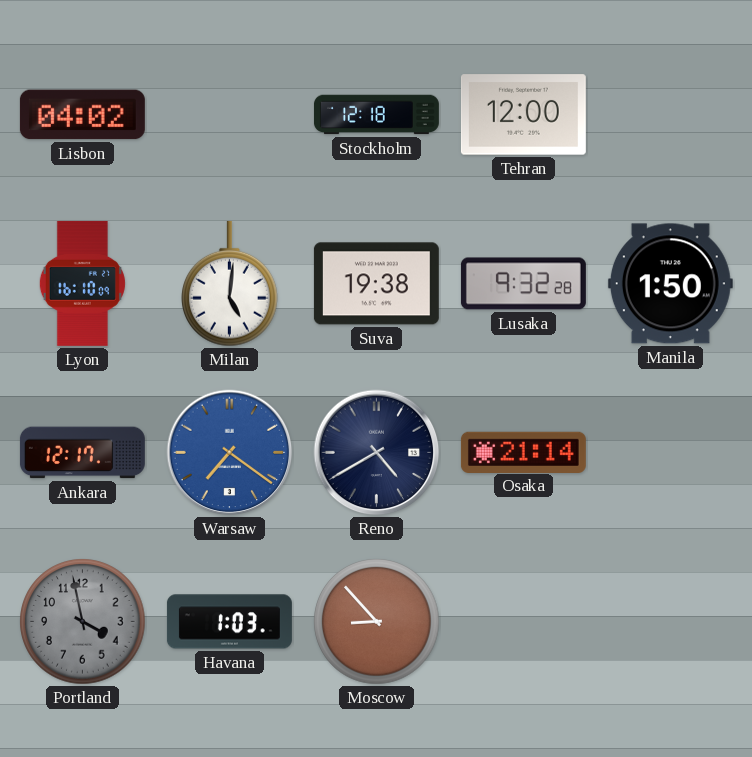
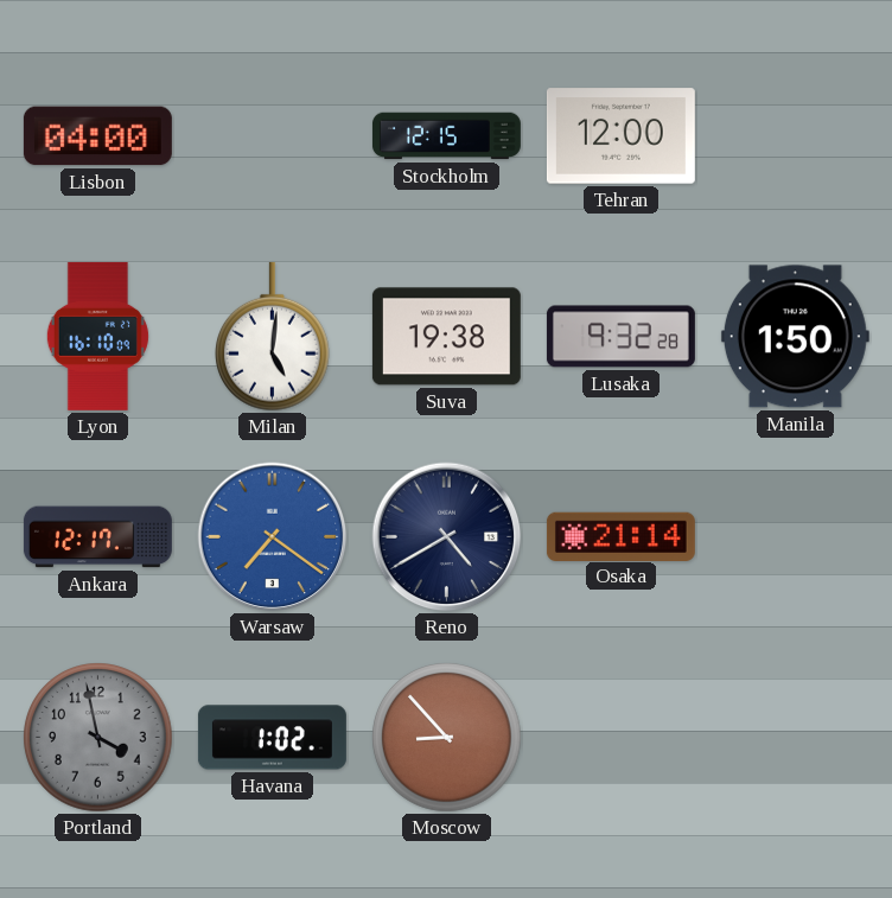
Lisbon: 04:02 -> 04:00 (97, 136)
Stockholm: 12:18 -> 12:15 (446, 136)
Havana: 1:03 -> 1:02 (272, 738)
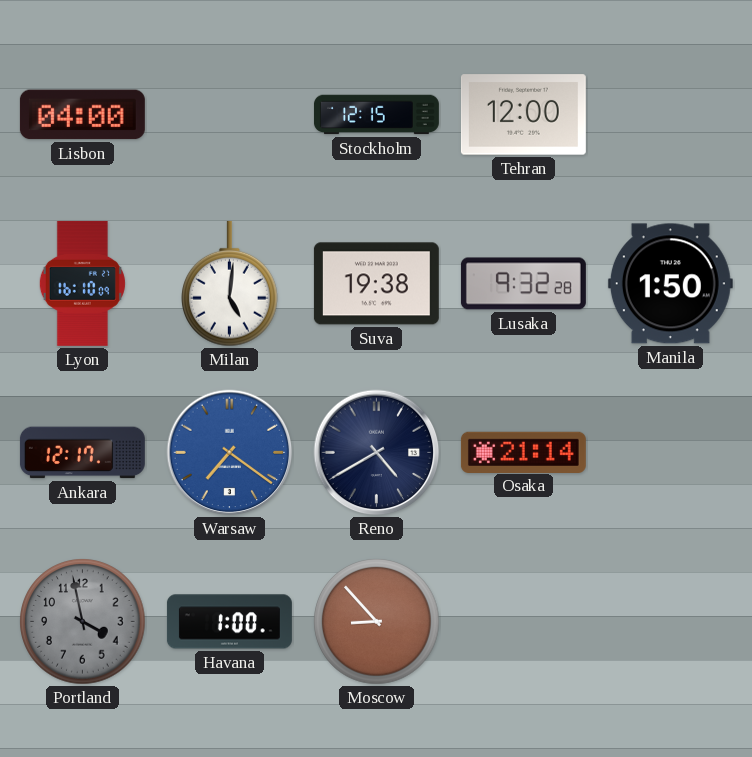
Havana: 1:02 -> 1:00 (229, 622)
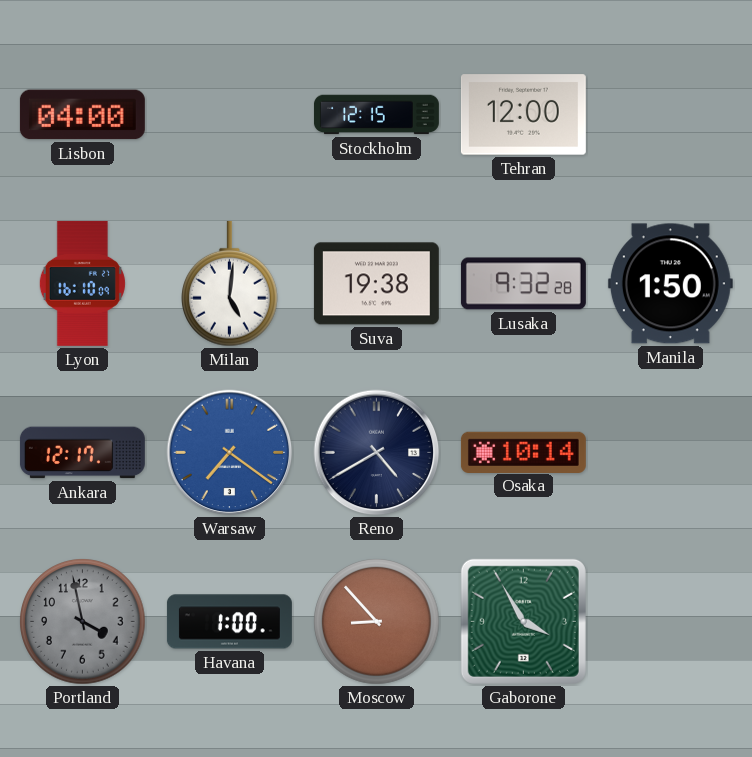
Osaka: 21:14 -> 10:14 (523, 452)
Gaborone: none -> 3:55 (523, 621)
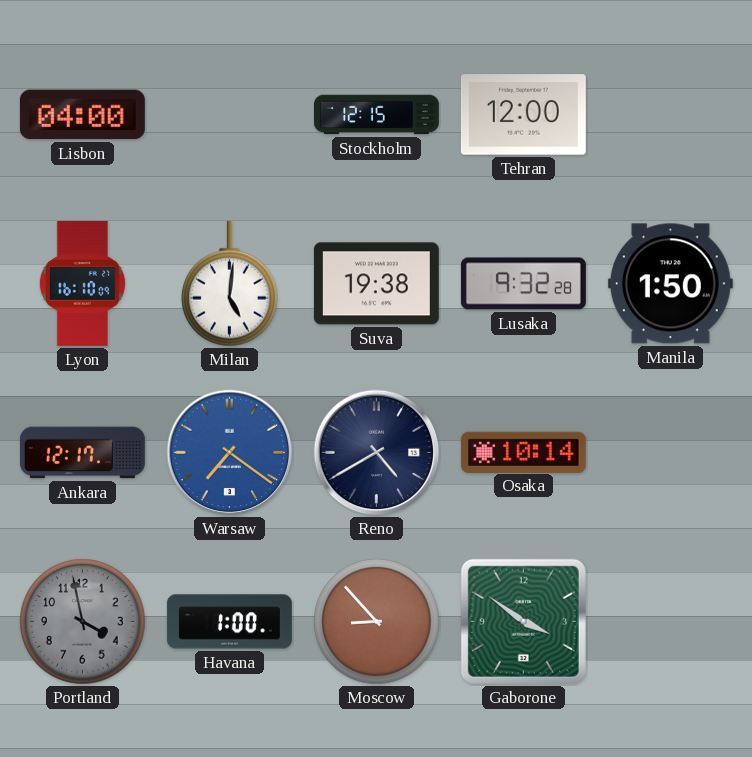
Gaborone: 3:55 -> 3:51 (523, 621)
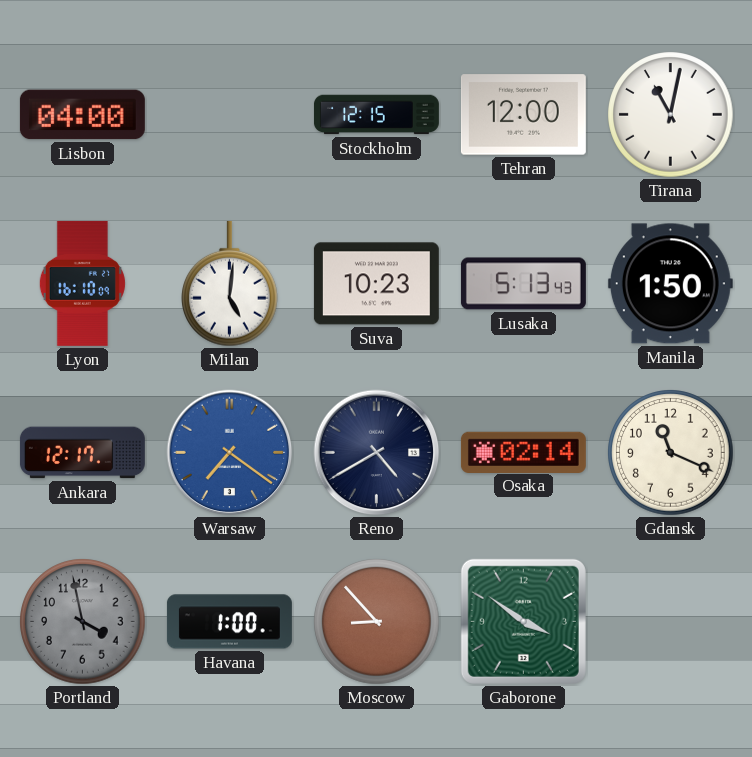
Tirana: none -> 11:02 (671, 115)
Suva: 19:38 -> 10:23 (376, 284)
Lusaka: 9:32 -> 5:13 (523, 284)
Osaka: 10:14 -> 02:14 (523, 452)
Gdansk: none -> 11:19 (671, 453)
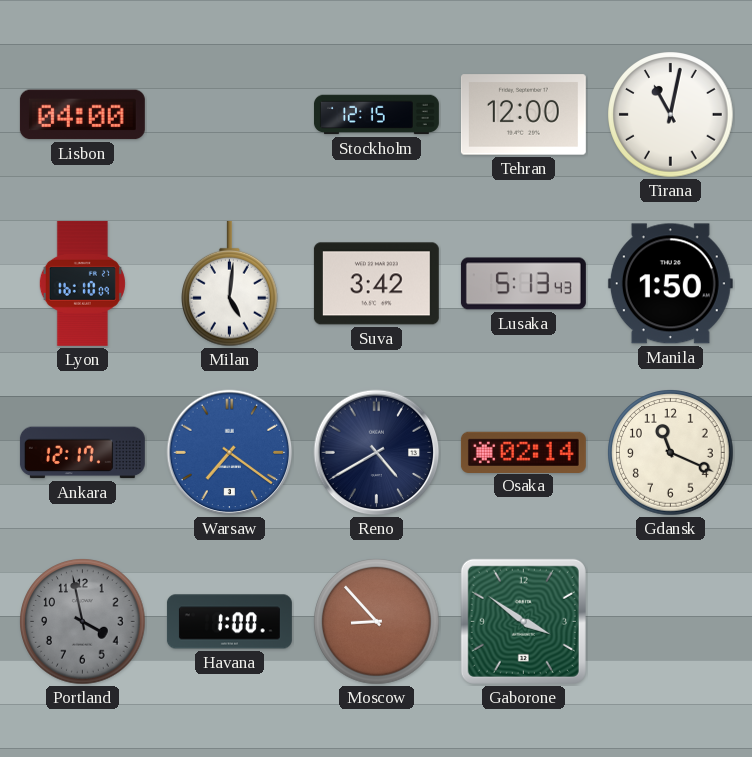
Suva: 10:23 -> 3:42 (376, 284)
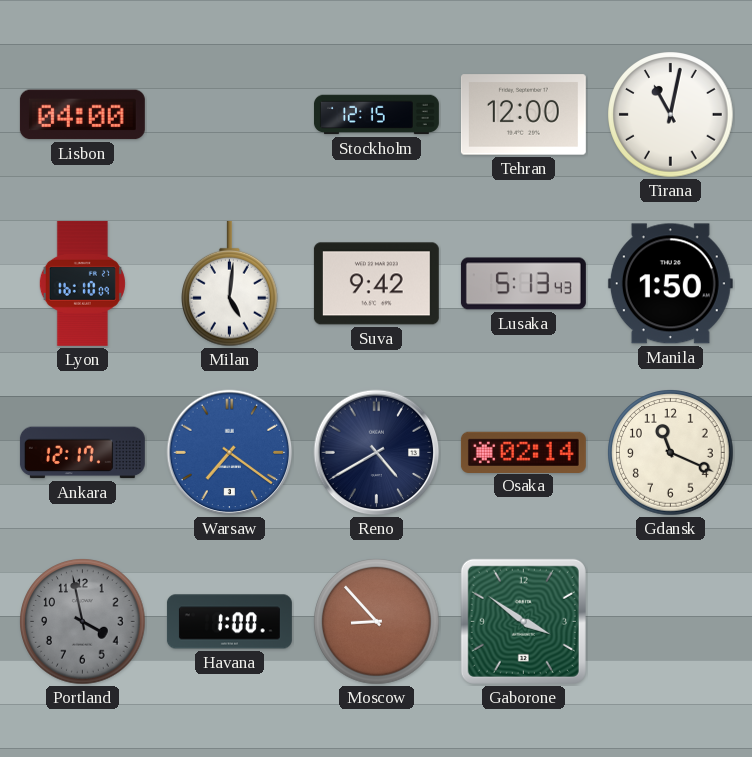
Suva: 3:42 -> 9:42 (376, 284)
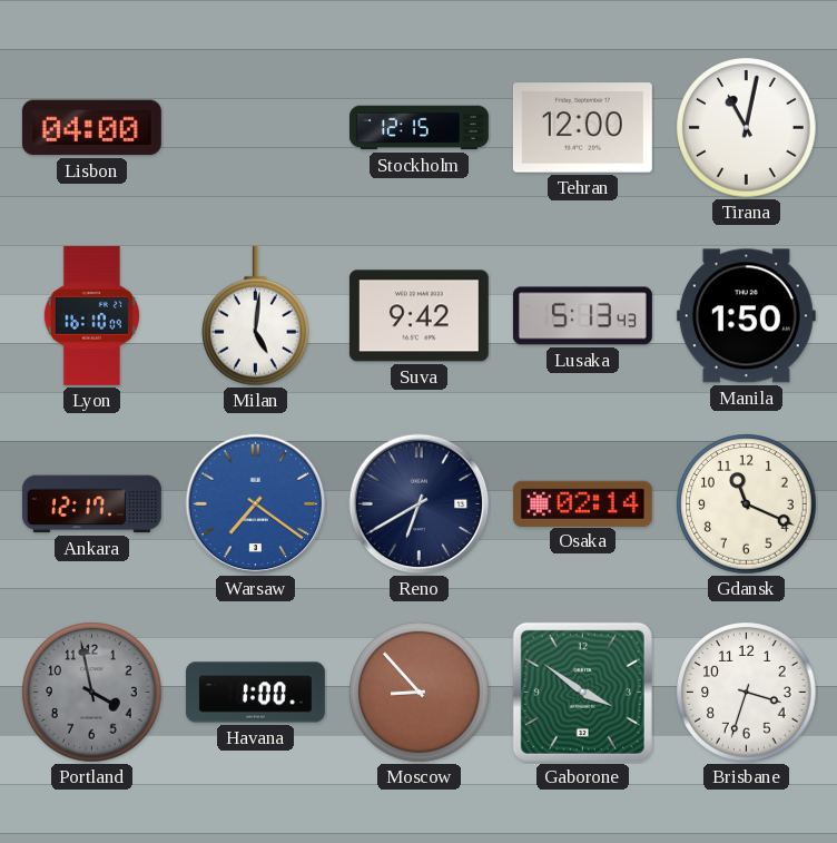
Reno: 4:40 -> 6:40 (420, 504)
Brisbane: none -> 3:33 (747, 693)
